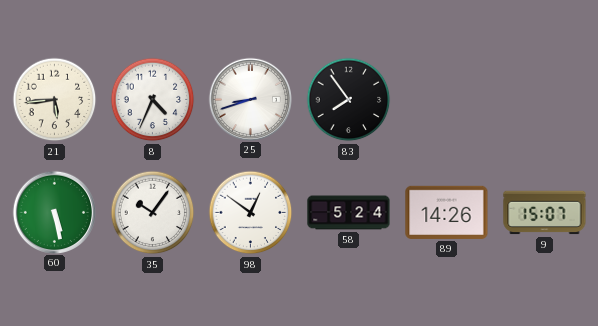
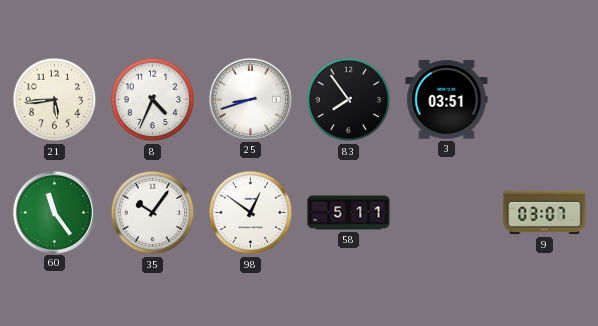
3: none -> 03:51 (447, 100)
60: 5:28 -> 11:24 (54, 212)
58: 5:24 -> 5:11 (349, 213)
89: 14:26 -> none (447, 212)
9: 15:07 -> 03:07 (545, 213)
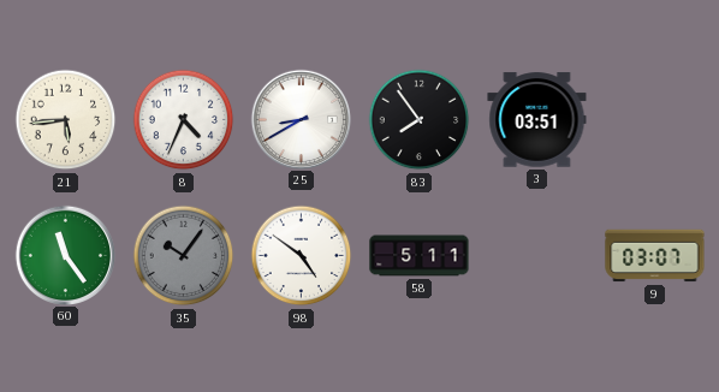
25: 8:42 -> 8:40 (301, 119)
35 dial: white -> grey (184, 256)
98: 12:51 -> 4:51 (302, 256)
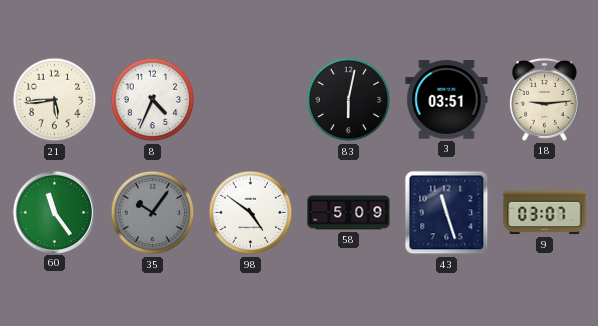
25: 8:40 -> none (301, 119)
83: 7:54 -> 6:02 (349, 100)
18: none -> 9:14 (545, 99)
58: 5:11 -> 5:09 (349, 213)
43: none -> 11:27 (447, 213)
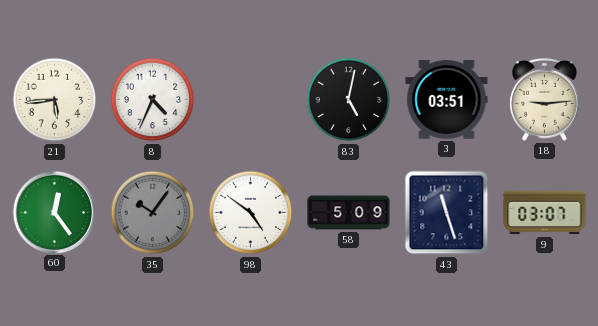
83: 6:02 -> 5:02 (349, 100)
60: 11:24 -> 12:24 (54, 212)
